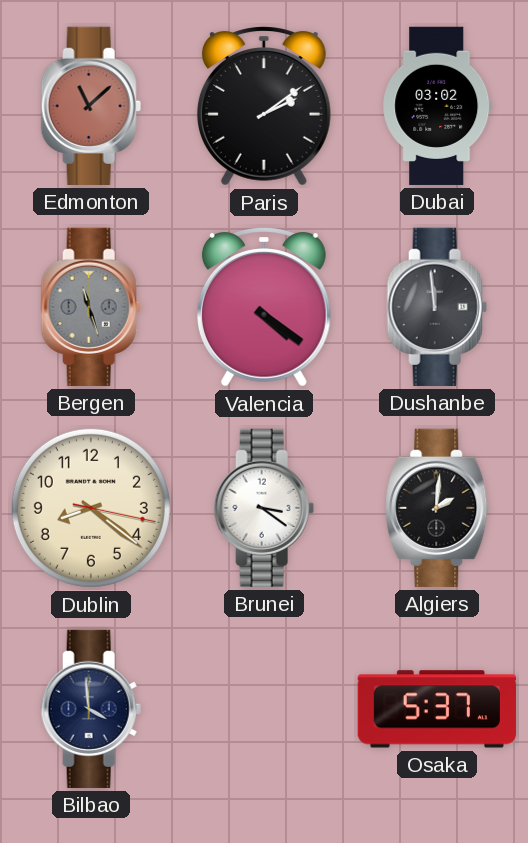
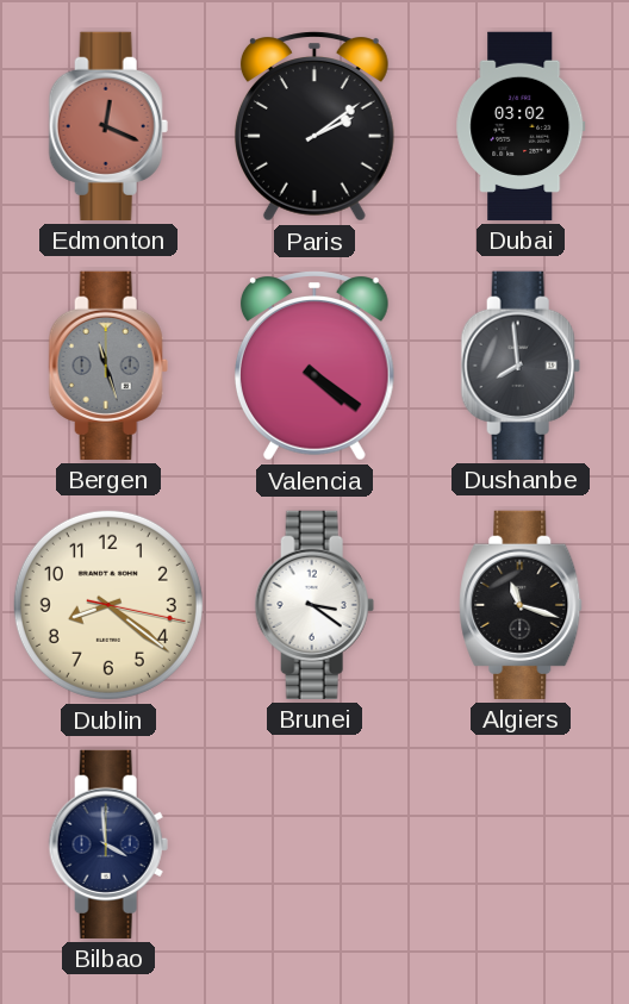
Edmonton: 11:08 -> 12:19 (108, 126)
Dushanbe: 11:59 -> 7:59 (521, 366)
Algiers: 2:01 -> 11:18 (521, 605)
Osaka: 5:37 -> none (437, 709)
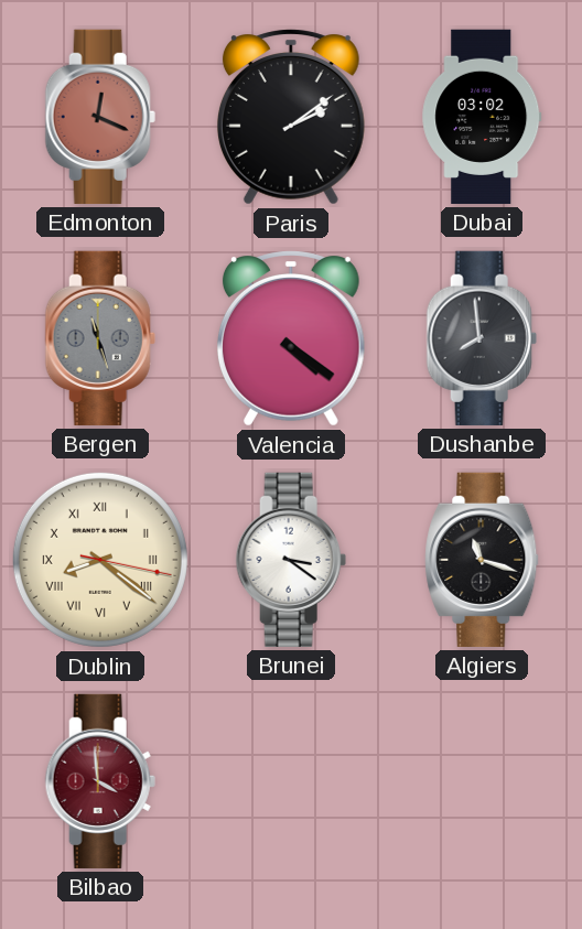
Dublin numerals: Arabic -> Roman (100, 560)
Bilbao dial: navy -> burgundy (100, 781)
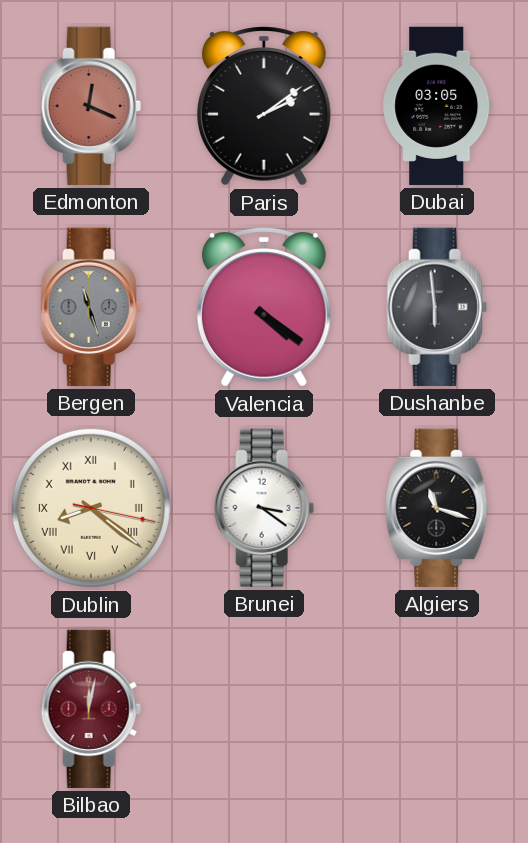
Dubai: 03:02 -> 03:05 (437, 106)
Dushanbe: 7:59 -> 5:59 (437, 307)
Bilbao: 3:59 -> 12:02 (91, 709)
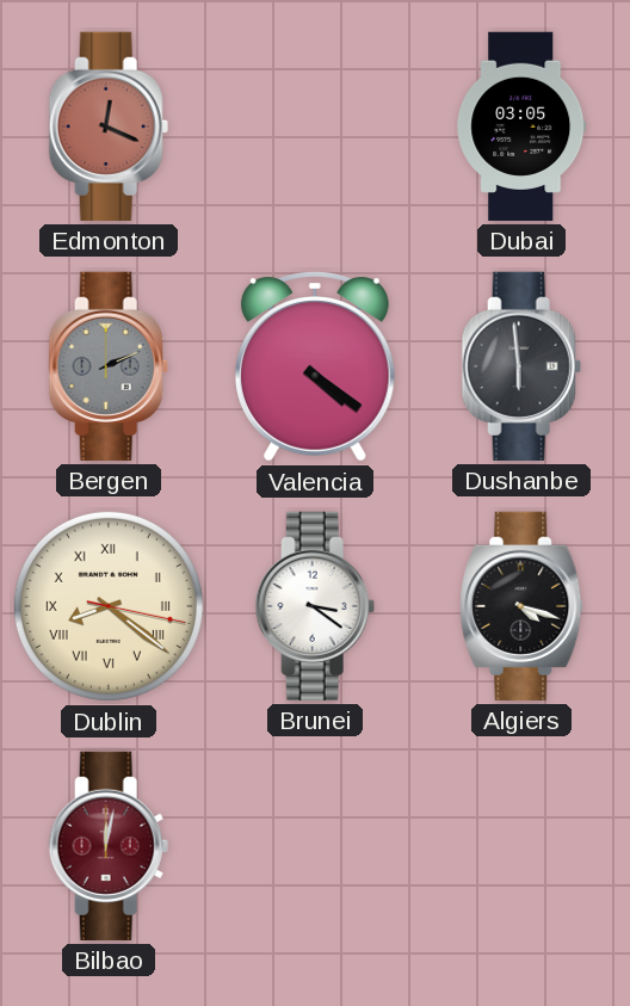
Paris: 2:09 -> none (264, 106)
Bergen: 11:27 -> 2:11 (109, 366)
Algiers: 11:18 -> 4:18 (521, 606)
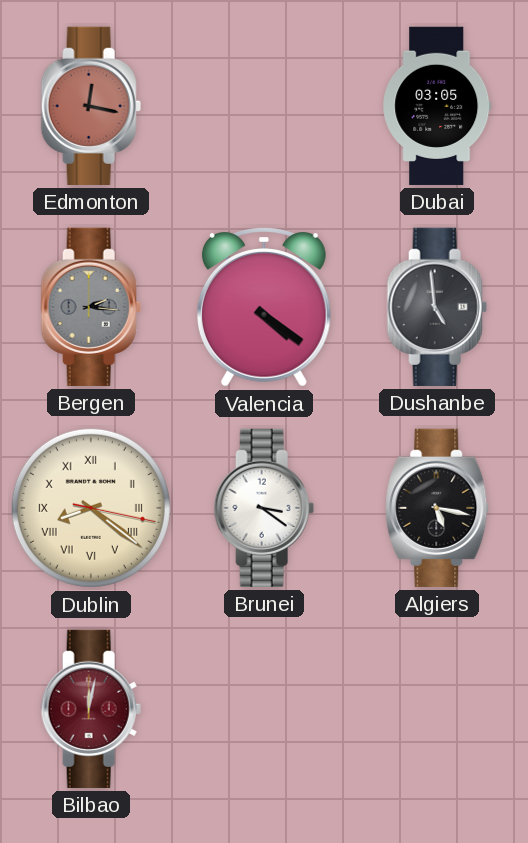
Edmonton: 12:19 -> 12:17 (91, 106)
Bergen: 2:11 -> 2:16 (91, 307)
Dushanbe: 5:59 -> 4:59 (437, 307)
Algiers: 4:18 -> 5:17 (437, 508)
